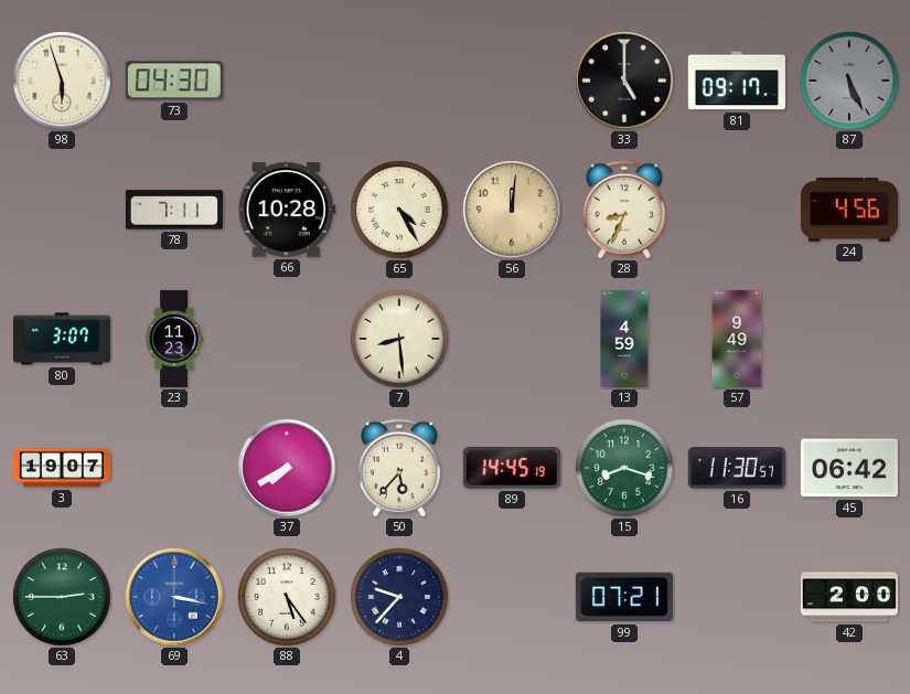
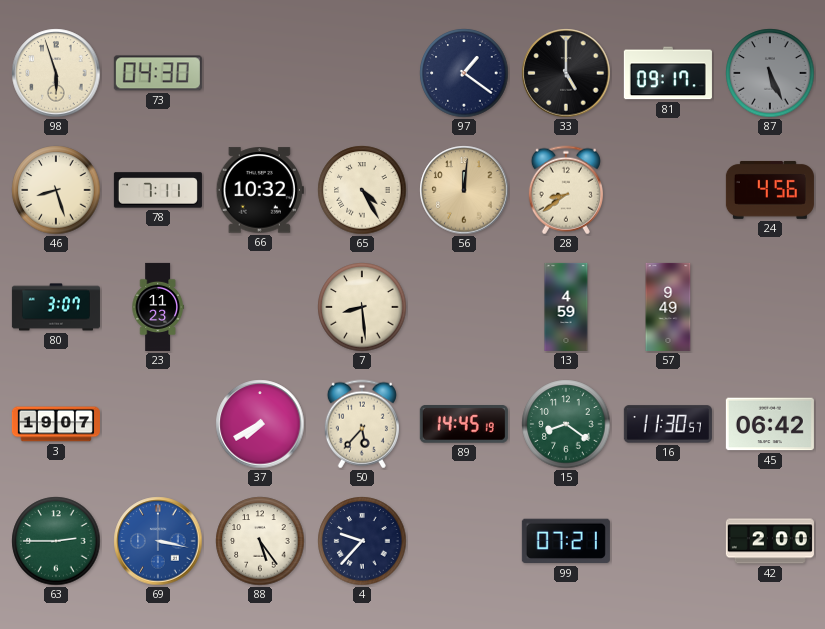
97: none -> 1:21 (464, 73)
46: none -> 8:27 (56, 190)
66: 10:28 -> 10:32 (260, 190)
28: 8:34 -> 8:39 (566, 190)
15: 8:18 -> 8:21 (566, 424)
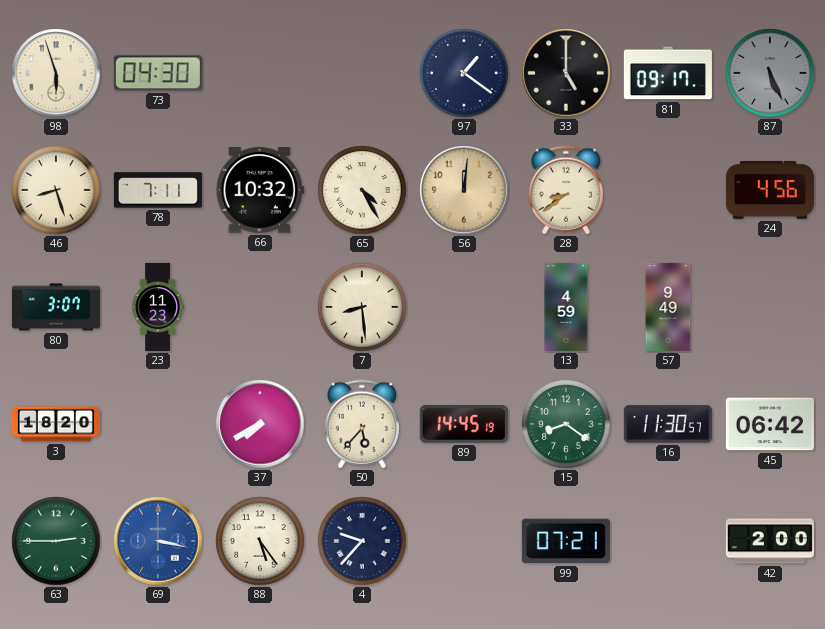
3: 19:07 -> 18:20 (56, 424)
